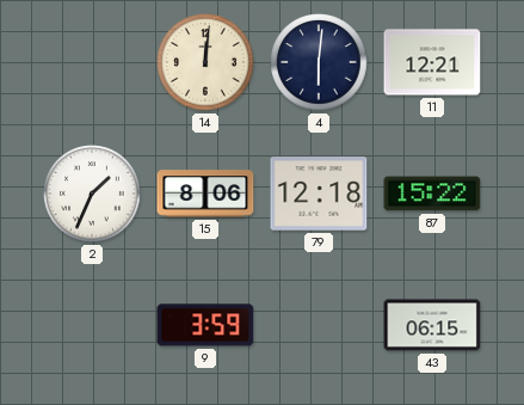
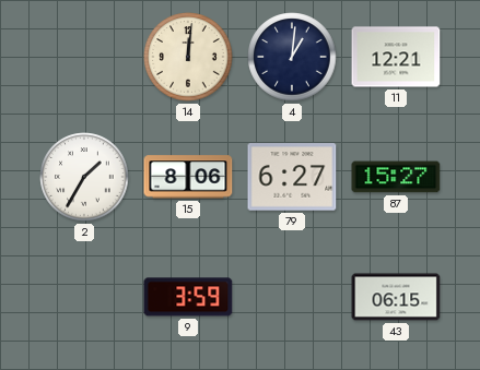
4: 6:01 -> 1:01 (292, 57)
2: 1:34 -> 1:35 (84, 177)
79: 12:18 -> 6:27 (292, 177)
87: 15:22 -> 15:27 (396, 177)
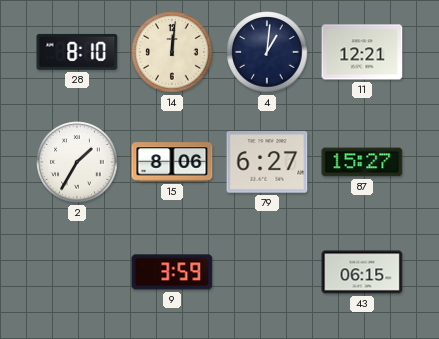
28: none -> 8:10 (77, 52)
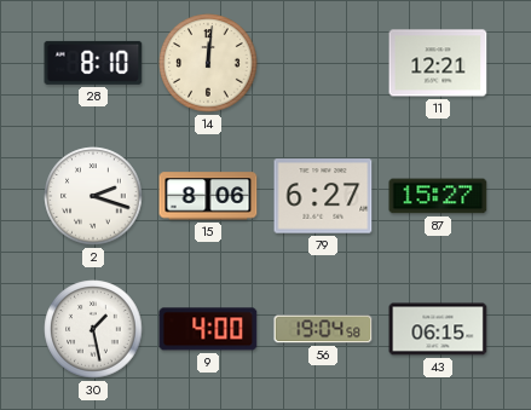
4: 1:01 -> none (267, 52)
2: 1:35 -> 2:18 (93, 196)
30: none -> 1:28 (93, 329)
9: 3:59 -> 4:00 (208, 329)
56: none -> 19:04 (323, 329)
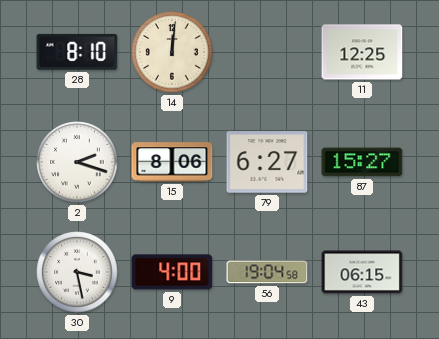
11: 12:21 -> 12:25 (362, 52)
30: 1:28 -> 3:28 (77, 272)
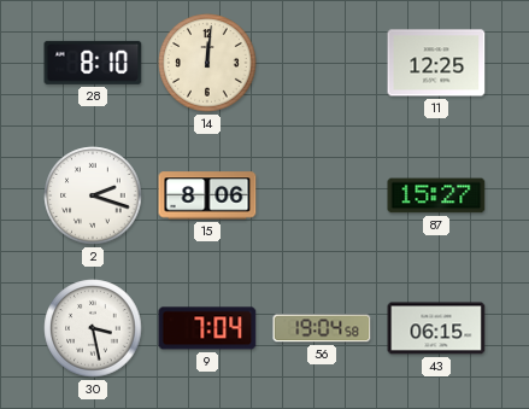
79: 6:27 -> none (267, 162)
9: 4:00 -> 7:04 (207, 328)
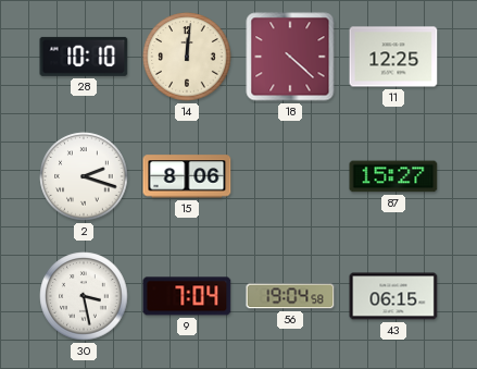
28: 8:10 -> 10:10 (84, 57)
18: none -> 4:22 (290, 57)
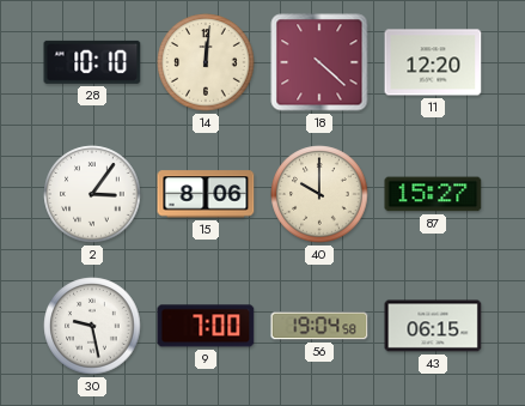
11: 12:25 -> 12:20 (433, 62)
2: 2:18 -> 3:06 (92, 194)
40: none -> 10:00 (319, 194)
30: 3:28 -> 9:28 (92, 326)
9: 7:04 -> 7:00 (206, 326)
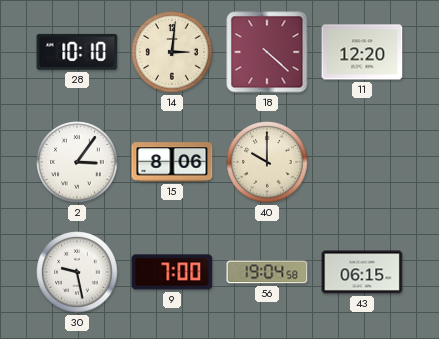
14: 12:01 -> 3:01 (172, 52)
87: 15:27 -> none (433, 194)
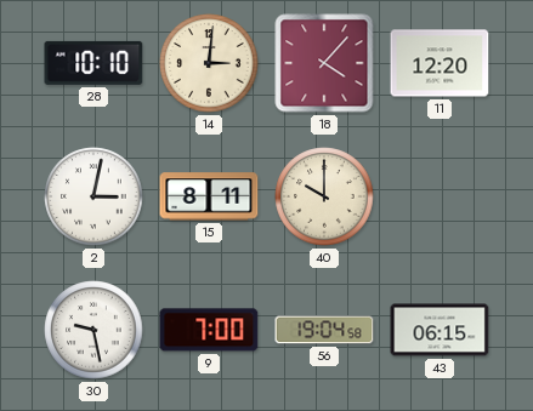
18: 4:22 -> 4:07 (324, 63)
2: 3:06 -> 3:02 (93, 196)
15: 8:06 -> 8:11 (209, 196)
